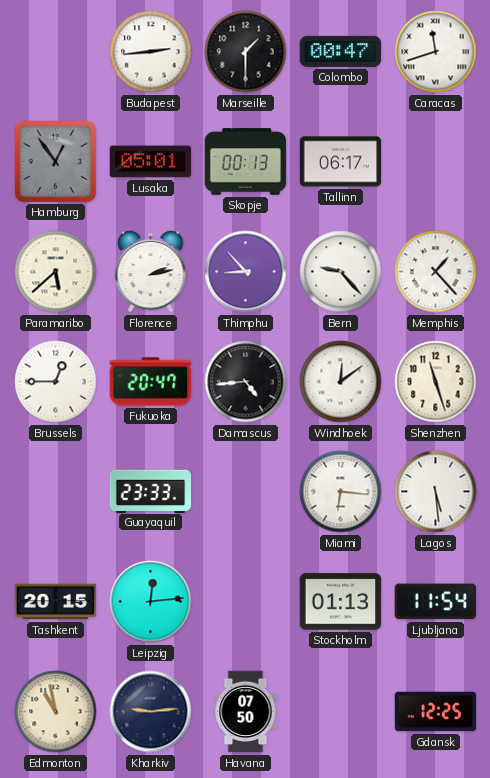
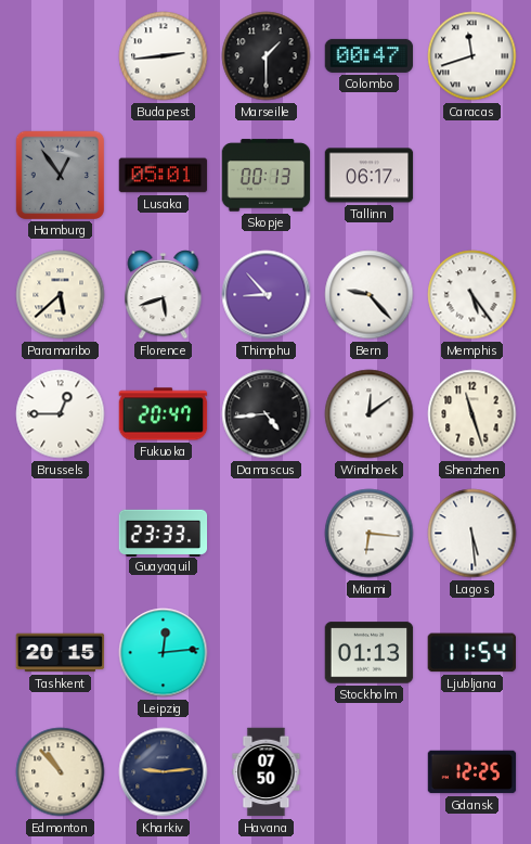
Florence: 2:13 -> 5:42 (164, 295)
Memphis: 1:23 -> 5:24 (472, 295)
Edmonton: 10:58 -> 10:53 (61, 772)
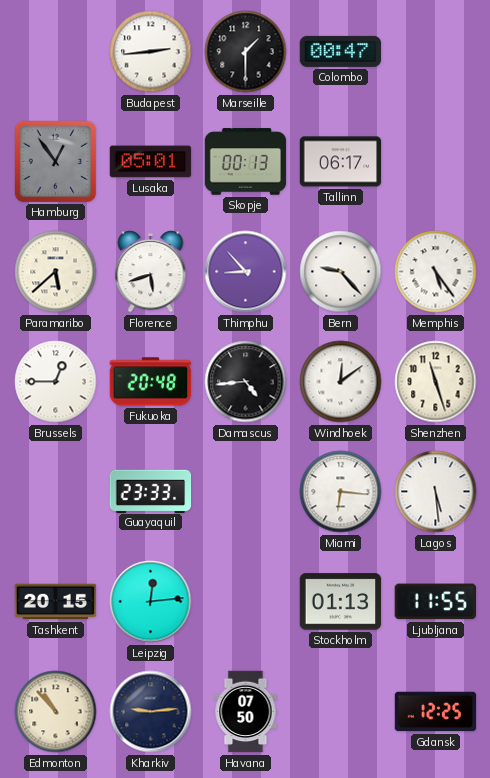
Caracas: 11:42 -> none (472, 56)
Fukuoka: 20:47 -> 20:48 (151, 382)
Ljubljana: 11:54 -> 11:55 (435, 602)
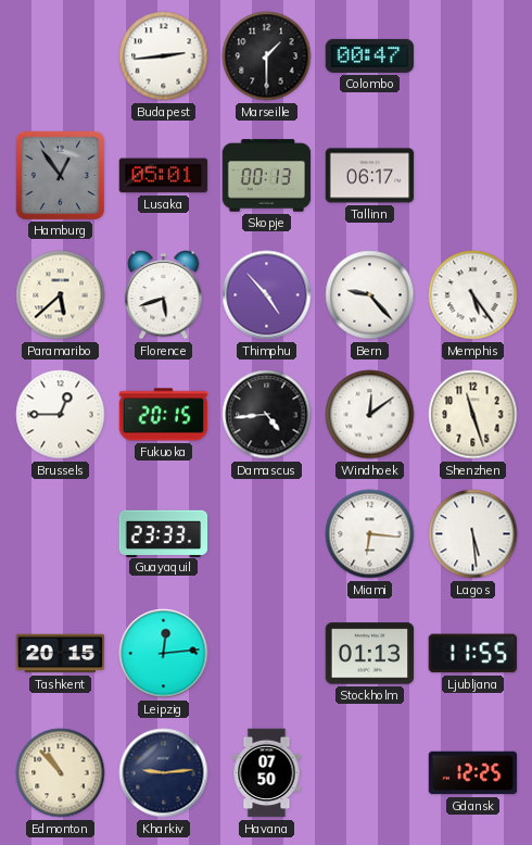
Thimphu: 8:53 -> 4:53 (267, 295)
Fukuoka: 20:48 -> 20:15 (164, 415)
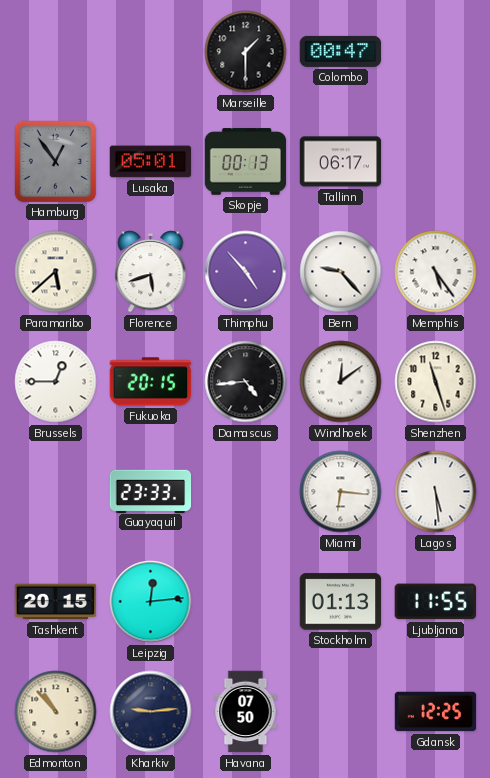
Budapest: 2:44 -> none (164, 56)
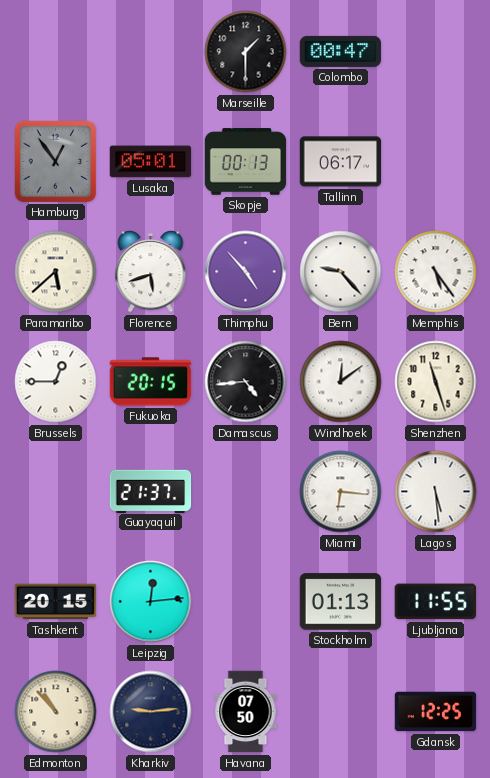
Guayaquil: 23:33 -> 21:37 (151, 491)
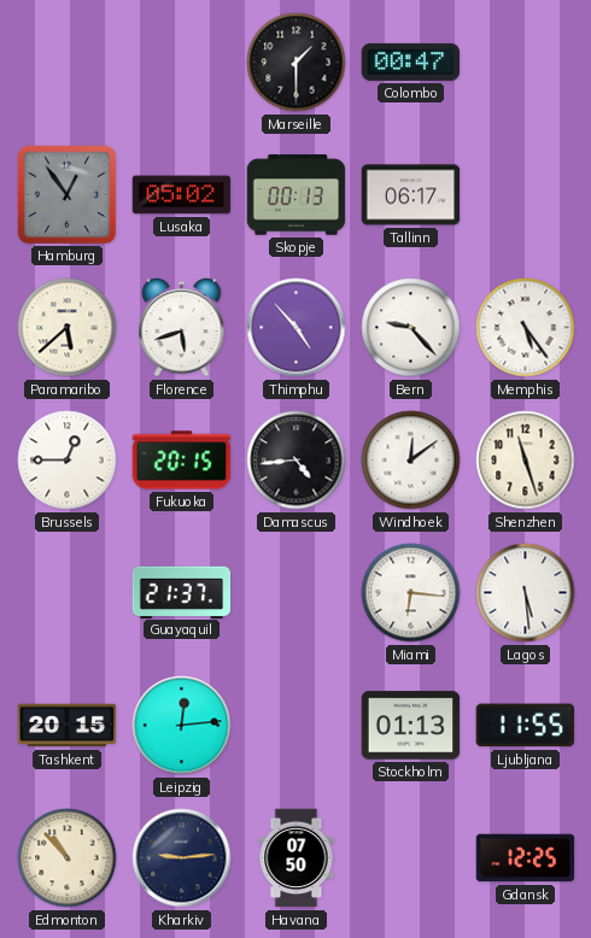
Lusaka: 05:01 -> 05:02 (182, 195)
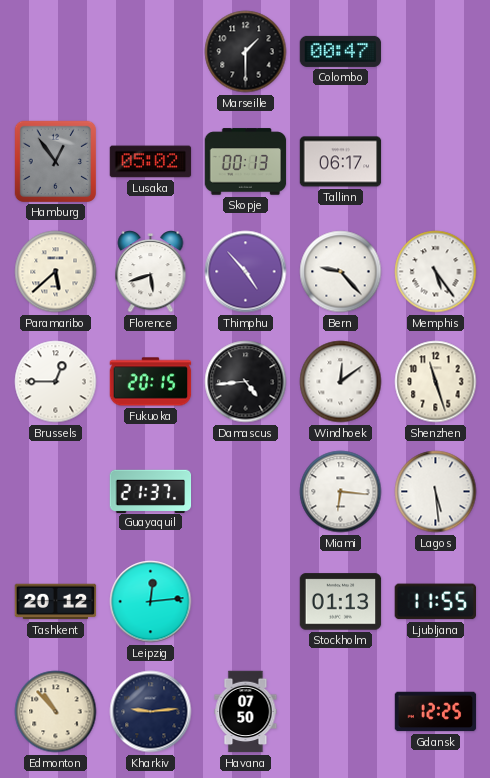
Tashkent: 20:15 -> 20:12 (56, 602)
